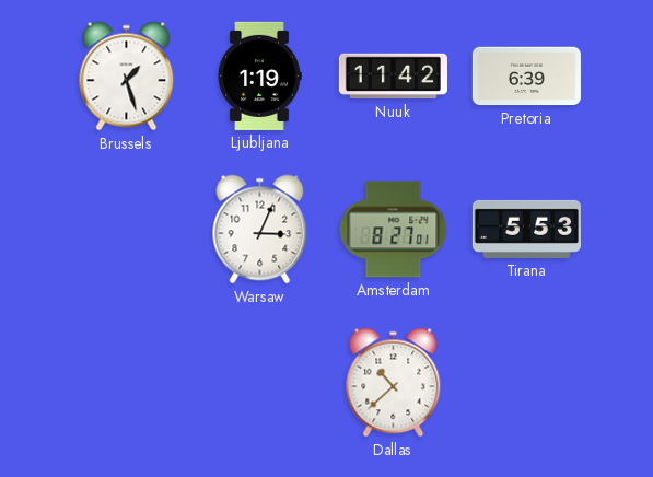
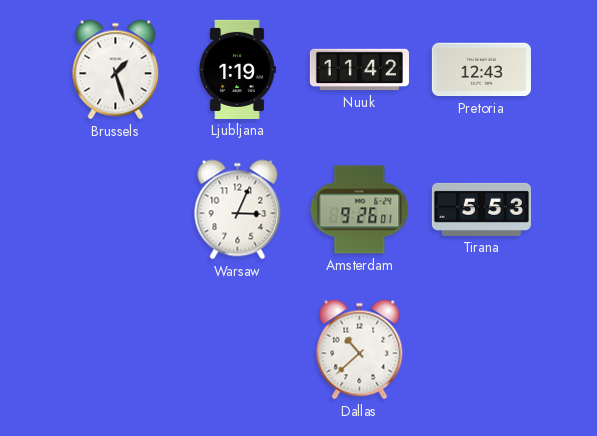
Pretoria: 6:39 -> 12:43 (481, 70)
Amsterdam: 8:27 -> 9:26 (360, 210)
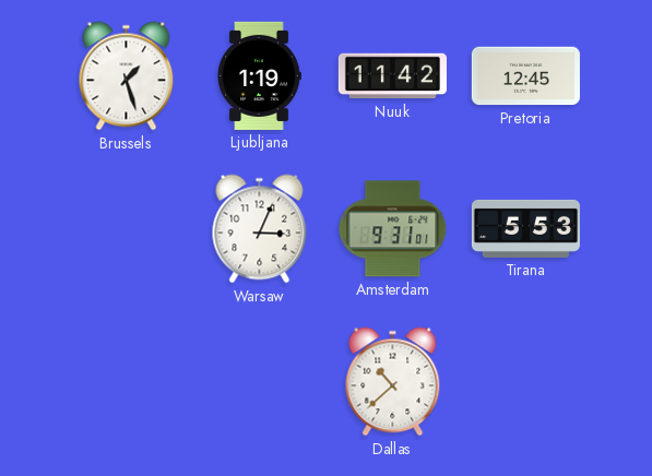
Pretoria: 12:43 -> 12:45 (525, 76)
Amsterdam: 9:26 -> 9:31 (393, 229)
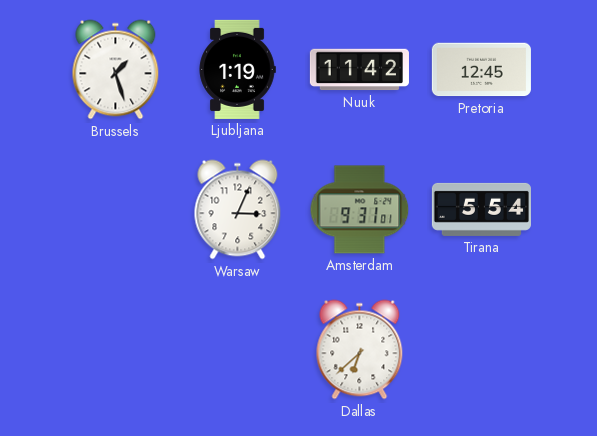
Tirana: 5:53 -> 5:54 (481, 209)
Dallas: 10:38 -> 6:38 (360, 350)
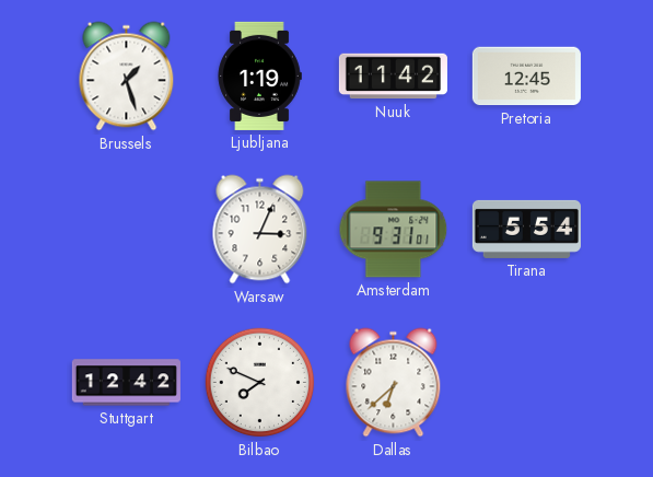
Stuttgart: none -> 12:42 (126, 383)
Bilbao: none -> 7:49 (260, 383)
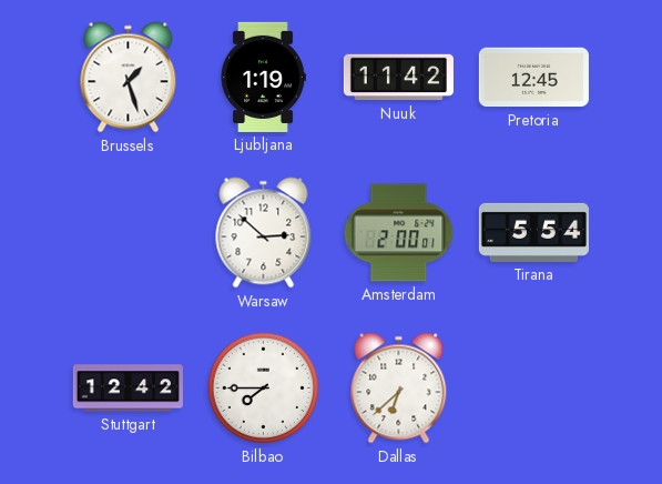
Warsaw: 3:04 -> 2:52 (264, 233)
Amsterdam: 9:31 -> 2:00 (399, 233)
Bilbao: 7:49 -> 7:45 (264, 389)
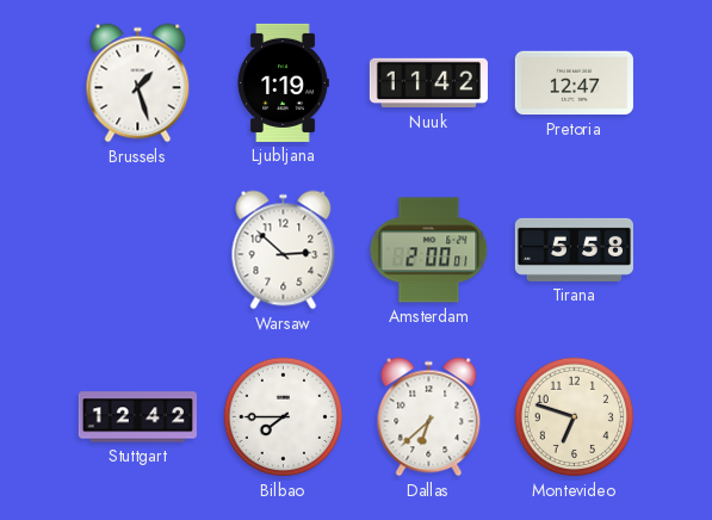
Pretoria: 12:45 -> 12:47 (574, 83)
Tirana: 5:54 -> 5:58 (574, 249)
Montevideo: none -> 6:48 (575, 417)
